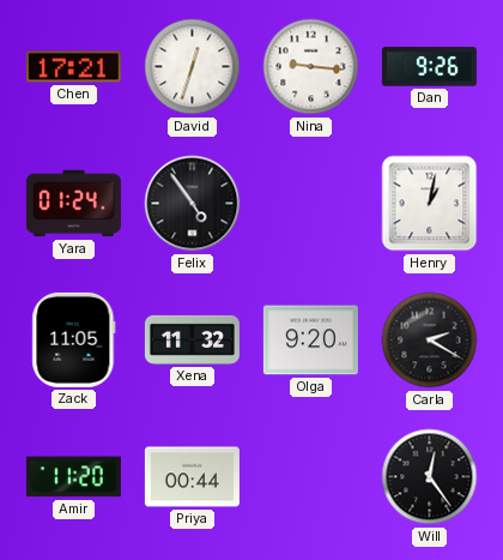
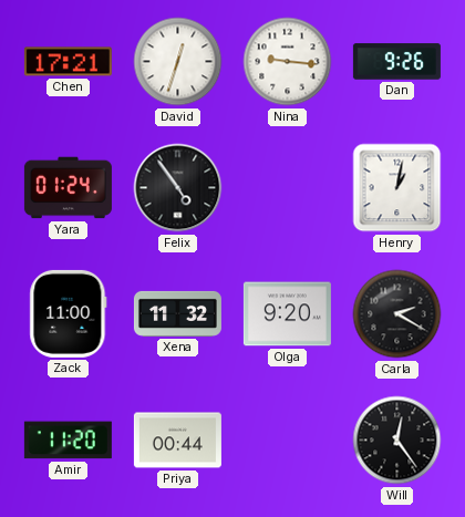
Zack: 11:05 -> 11:00 (69, 313)
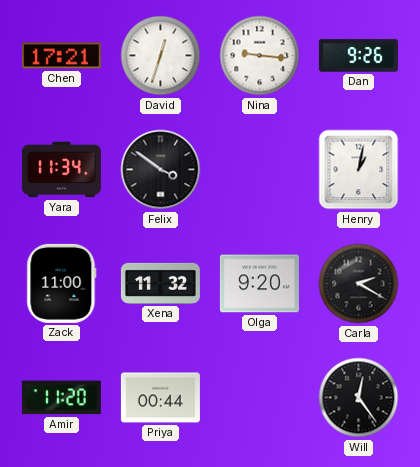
Yara: 01:24 -> 11:34 (61, 170)
Felix: 4:54 -> 3:51 (161, 170)
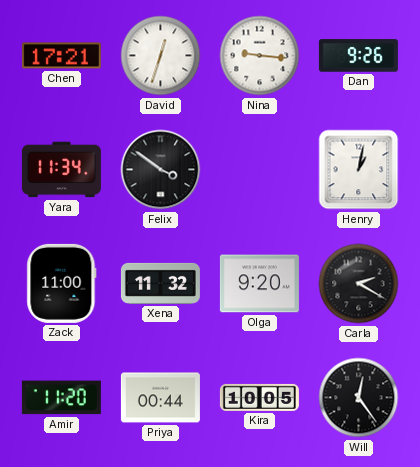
Kira: none -> 10:05 (259, 397)
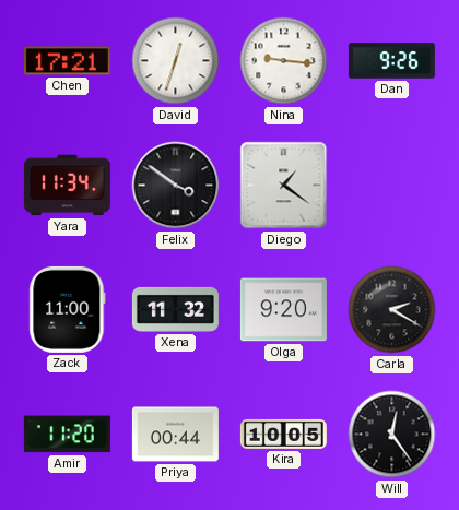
Diego: none -> 1:21 (284, 186)
Henry: 1:02 -> none (359, 170)
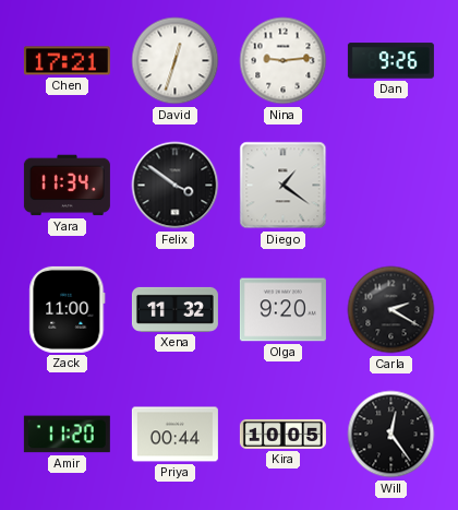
Nina: 9:16 -> 9:14 (284, 61)
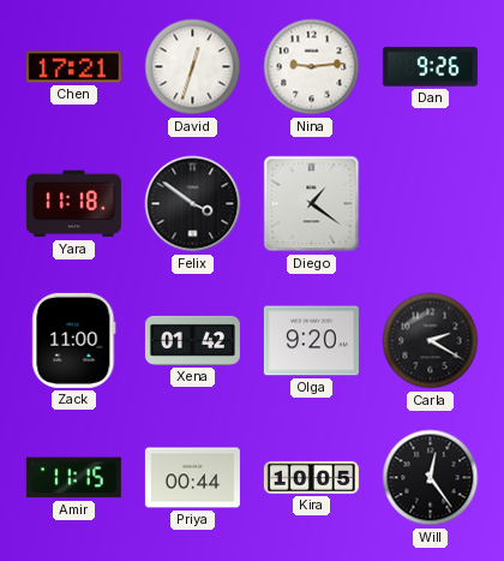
Yara: 11:34 -> 11:18 (73, 204)
Xena: 11:32 -> 01:42 (192, 340)
Amir: 11:20 -> 11:15 (73, 478)
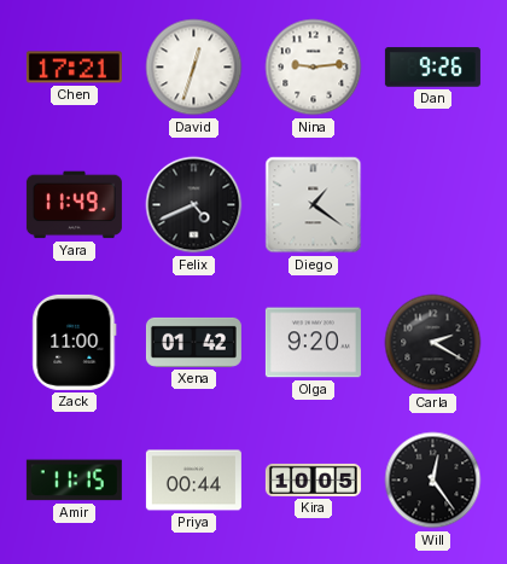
Yara: 11:18 -> 11:49 (74, 205)
Felix: 3:51 -> 4:41 (194, 205)
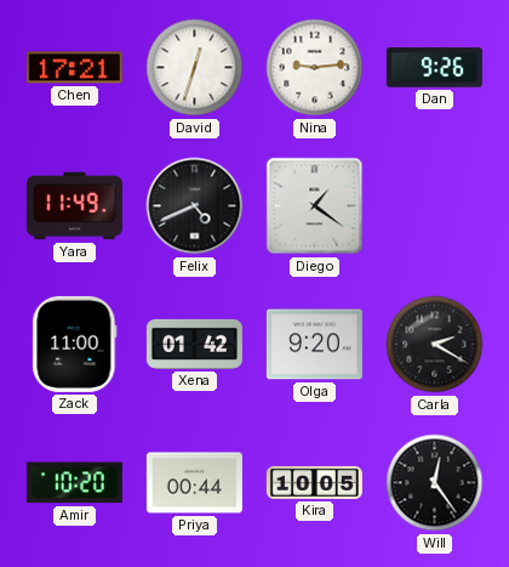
Amir: 11:15 -> 10:20 (74, 483)
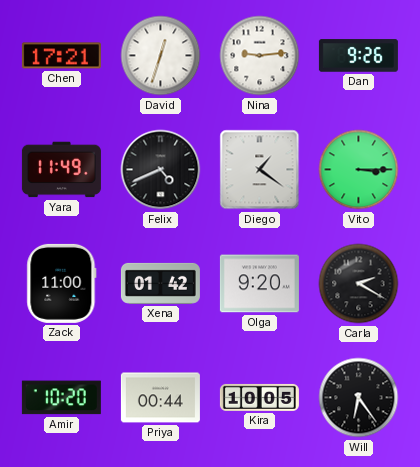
Vito: none -> 3:15 (359, 170)
Will: 12:24 -> 6:24 (359, 398)
